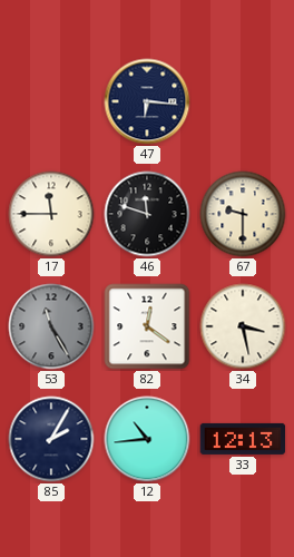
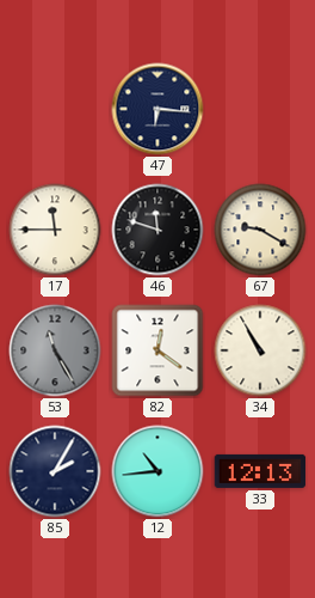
67: 9:30 -> 9:20 (260, 230)
34: 3:28 -> 10:55 (260, 350)
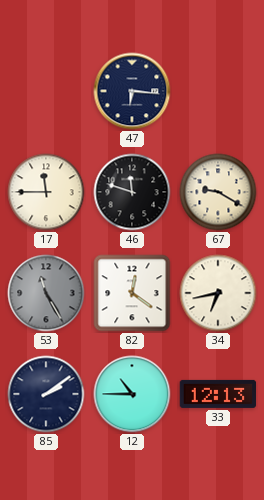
34: 10:55 -> 6:43 (218, 293)
85: 2:05 -> 2:09 (46, 394)
12: 10:44 -> 10:45 (132, 394)
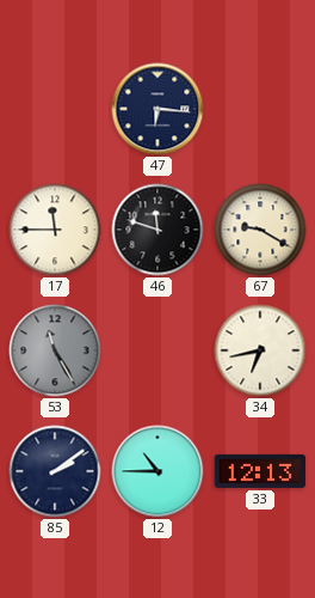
82: 12:21 -> none (132, 293)
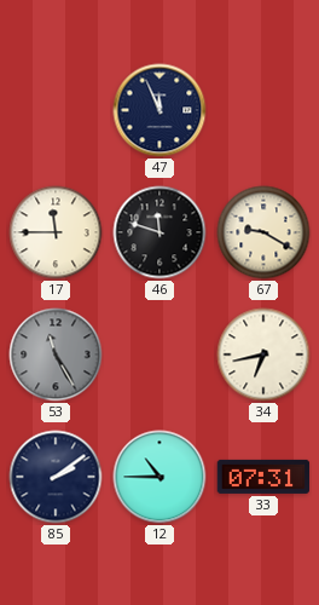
47: 6:16 -> 11:56 (159, 110)
33: 12:13 -> 07:31 (263, 477)
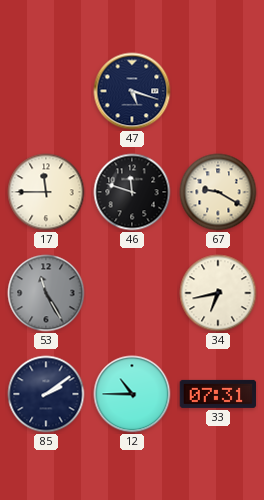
47: 11:56 -> 5:18 (132, 91)
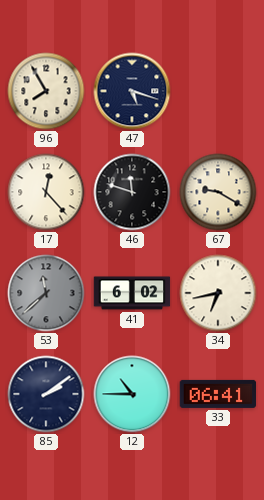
96: none -> 7:55 (46, 91)
17: 11:45 -> 12:23 (46, 192)
53: 11:25 -> 11:38 (46, 293)
41: none -> 6:02 (132, 293)
33: 07:31 -> 06:41 (218, 394)
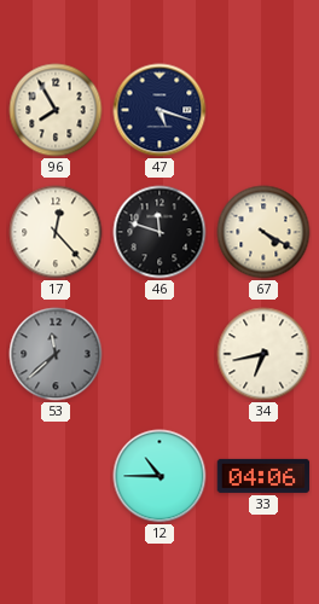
67: 9:20 -> 4:20 (263, 232)
41: 6:02 -> none (132, 293)
85: 2:09 -> none (46, 394)
33: 06:41 -> 04:06 (263, 476)
